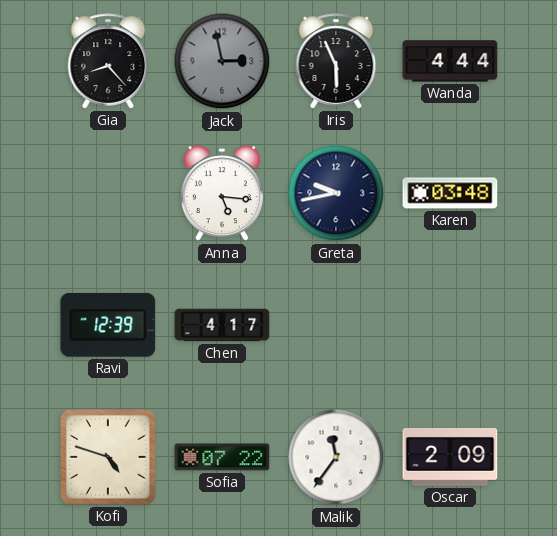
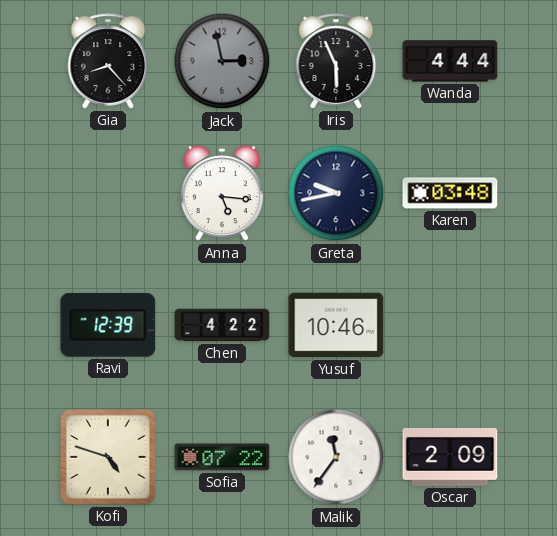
Chen: 4:17 -> 4:22 (222, 325)
Yusuf: none -> 10:46 (336, 325)
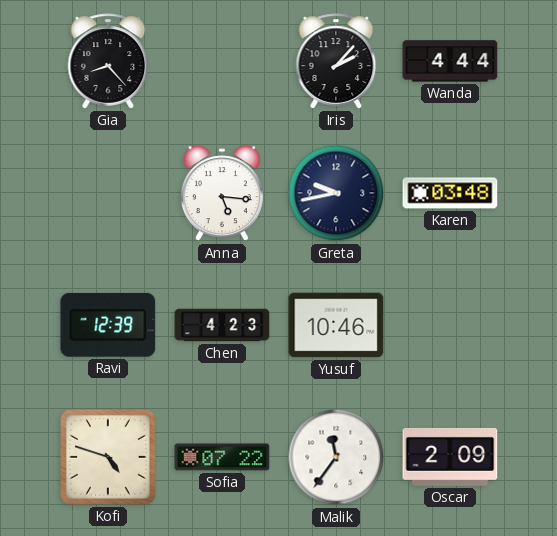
Jack: 2:58 -> none (222, 61)
Iris: 5:56 -> 2:07 (336, 61)
Chen: 4:22 -> 4:23 (222, 325)
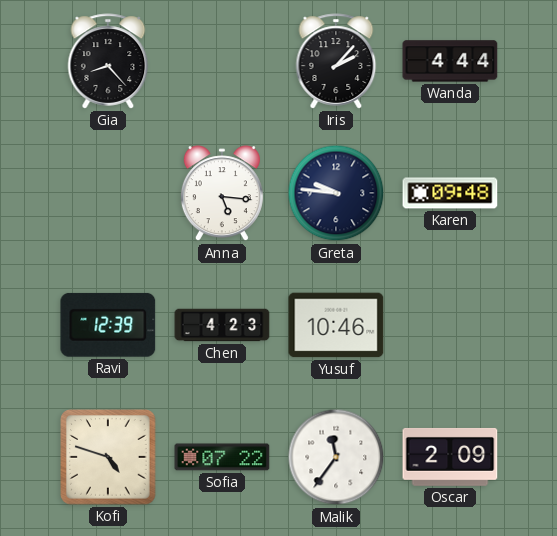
Greta: 9:43 -> 9:46 (336, 193)
Karen: 03:48 -> 09:48 (450, 193)
